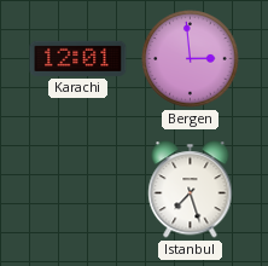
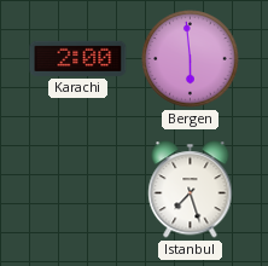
Karachi: 12:01 -> 2:00 (78, 58)
Bergen: 2:59 -> 5:59 (191, 59)
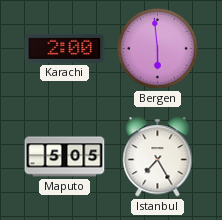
Maputo: none -> 5:05 (65, 157)
Istanbul: 7:27 -> 7:25 (158, 157)
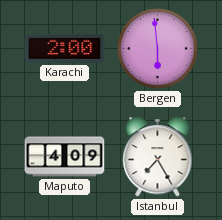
Maputo: 5:05 -> 4:09 (65, 157)
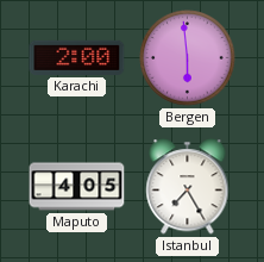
Maputo: 4:09 -> 4:05 (77, 187)
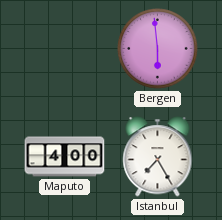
Karachi: 2:00 -> none (77, 57)
Maputo: 4:05 -> 4:00 (65, 157)
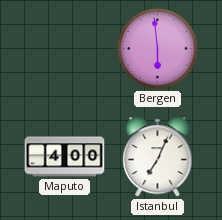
Istanbul: 7:25 -> 7:04 (158, 157)
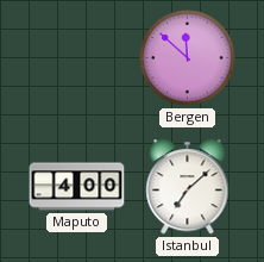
Bergen: 5:59 -> 11:52 (188, 58)
Istanbul: 7:04 -> 7:08 (188, 187)
